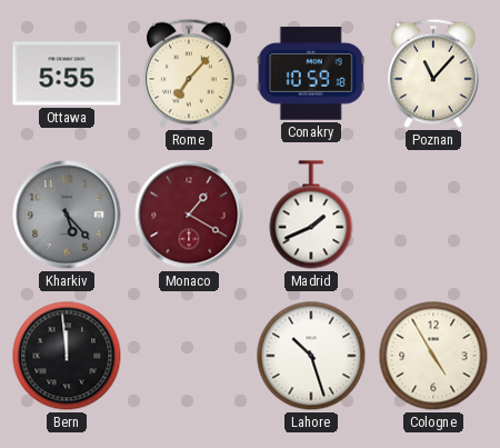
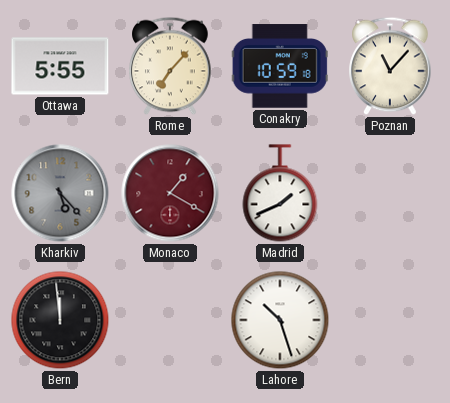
Cologne: 4:55 -> none (433, 356)
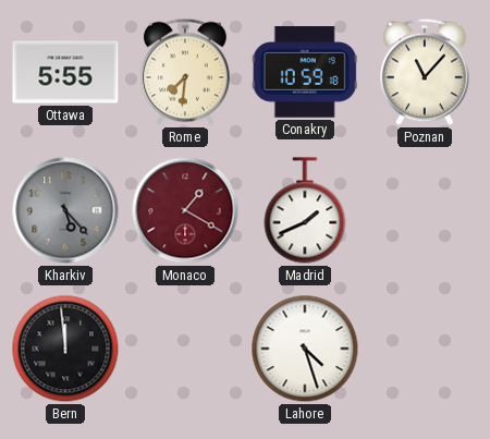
Rome: 7:07 -> 7:31 (185, 72)
Lahore: 10:27 -> 4:27 (305, 349)
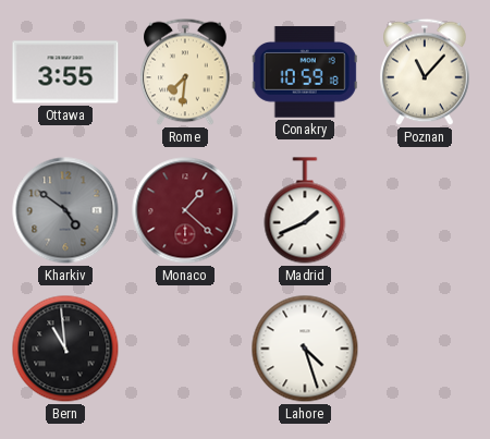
Ottawa: 5:55 -> 3:55 (65, 72)
Kharkiv: 5:23 -> 4:51 (65, 210)
Monaco: 1:20 -> 1:22 (185, 210)
Bern: 11:59 -> 10:59 (65, 349)
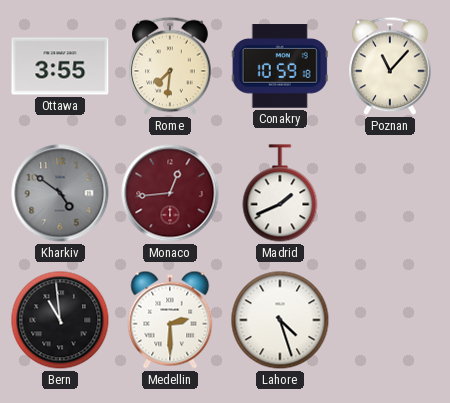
Monaco: 1:22 -> 12:44 (170, 193)
Medellin: none -> 2:30 (170, 320)
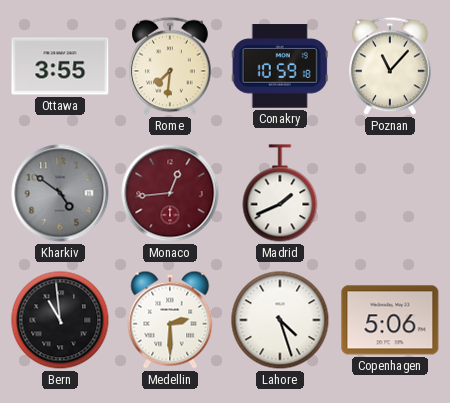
Copenhagen: none -> 5:06 (390, 320)
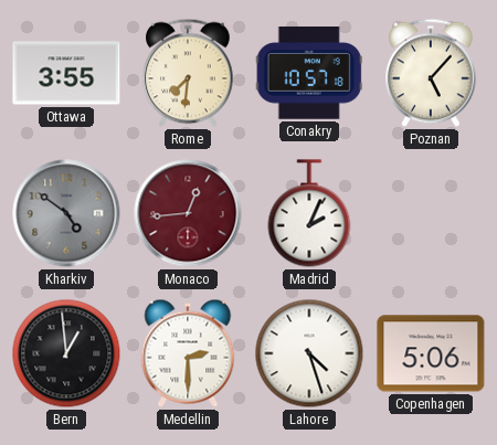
Conakry: 10:59 -> 10:57 (309, 73)
Poznan: 11:07 -> 5:07 (431, 73)
Madrid: 1:41 -> 2:04 (309, 213)
Bern: 10:59 -> 12:59 (66, 353)
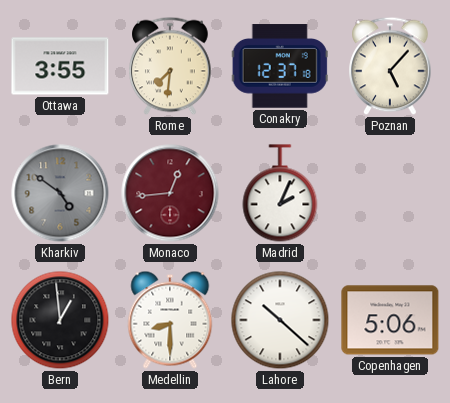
Conakry: 10:57 -> 12:37 (280, 66)
Medellin: 2:30 -> 8:30 (170, 320)
Lahore: 4:27 -> 10:22 (280, 320)
